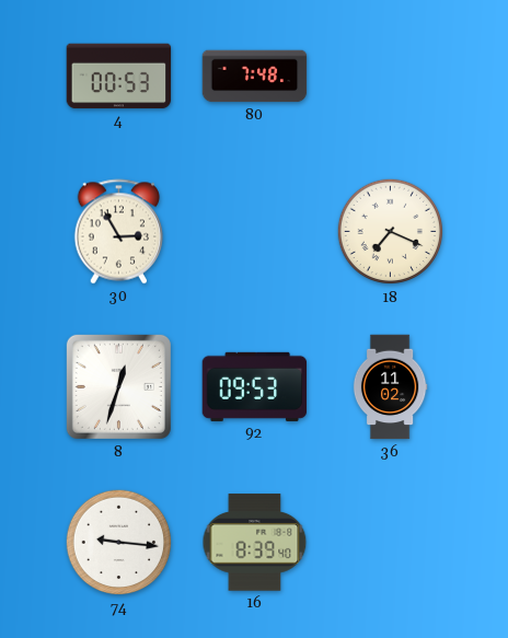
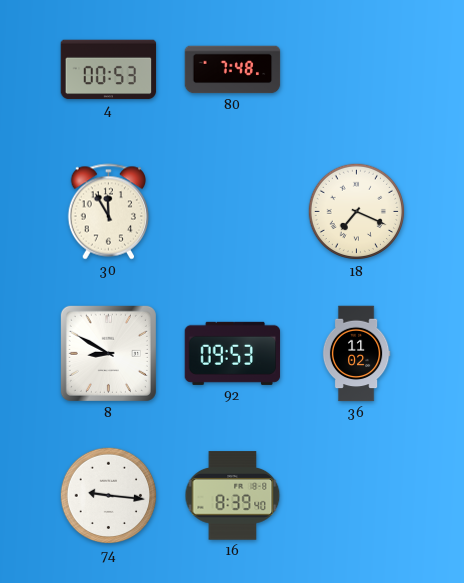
30: 2:55 -> 11:55 (109, 212)
8: 12:33 -> 8:50 (108, 353)
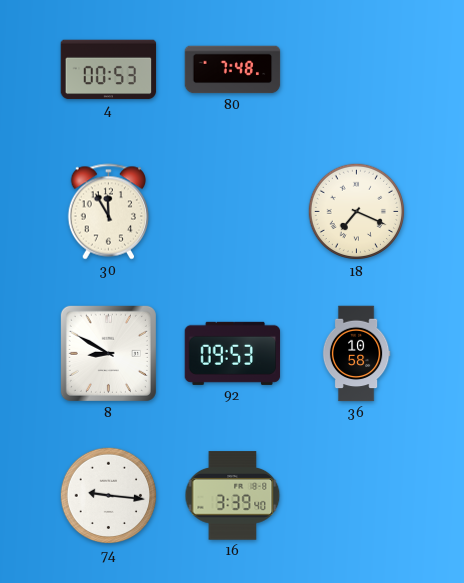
36: 11:02 -> 10:58 (356, 354)
16: 8:39 -> 3:39 (233, 496)
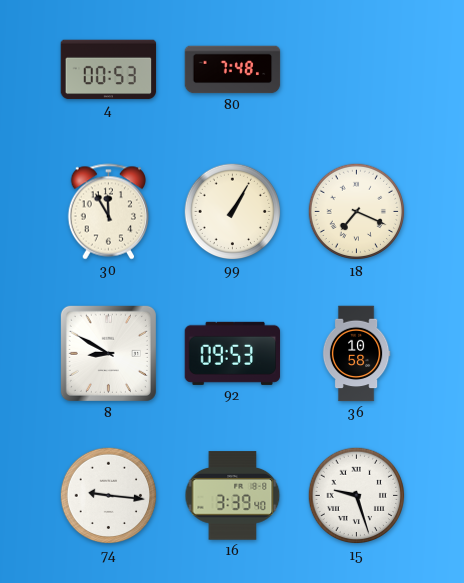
99: none -> 1:05 (233, 212)
15: none -> 9:27 (357, 496)
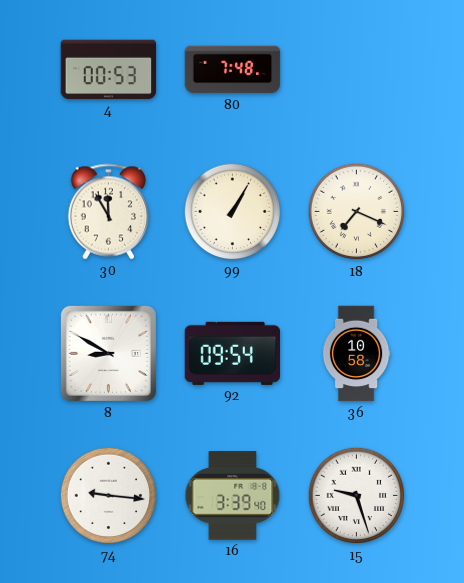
92: 09:53 -> 09:54 (233, 353)
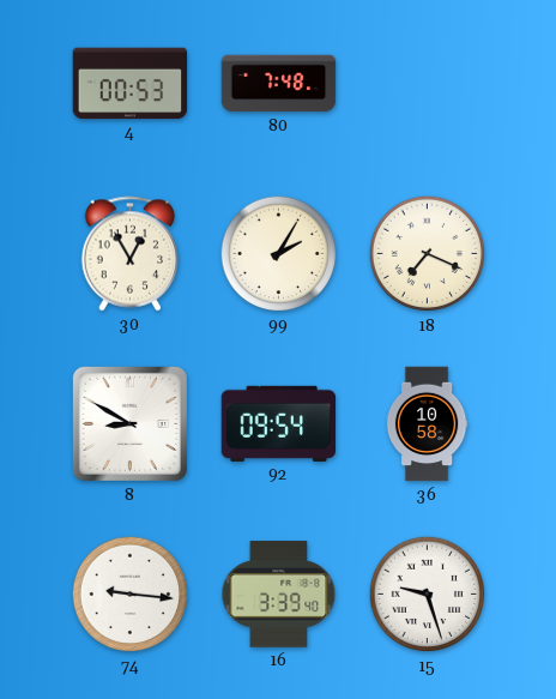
30: 11:55 -> 12:55 (131, 254)
99: 1:05 -> 2:05 (279, 254)
